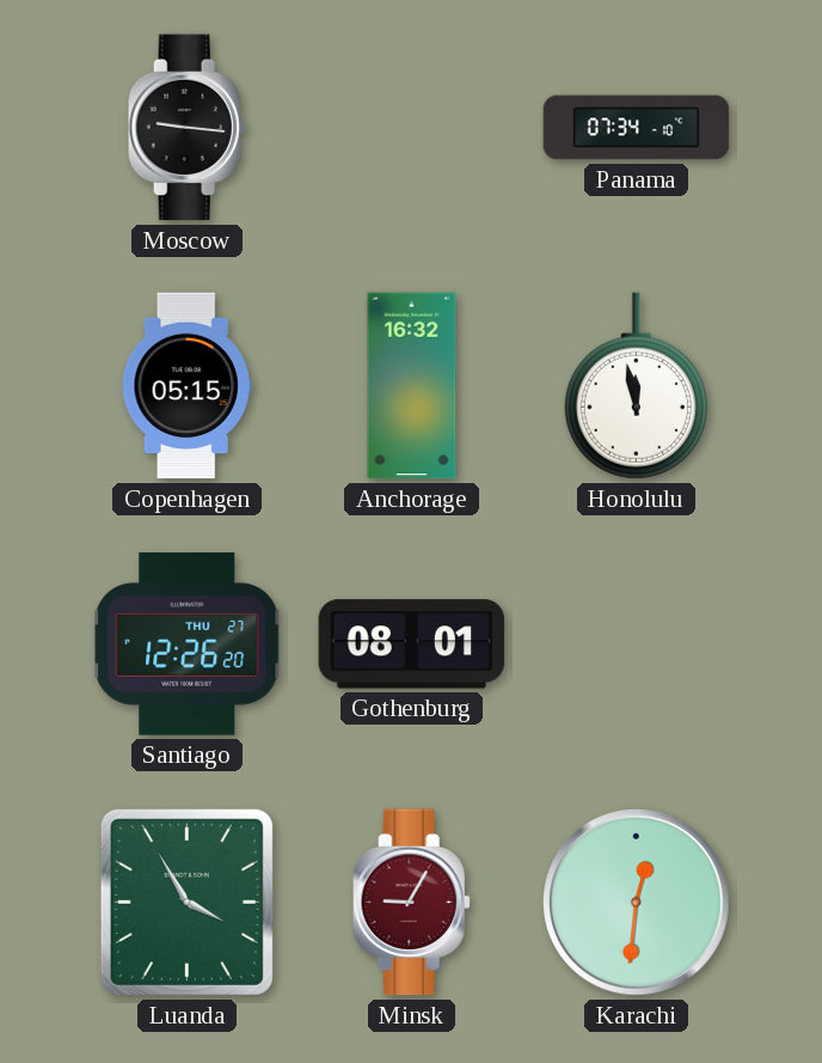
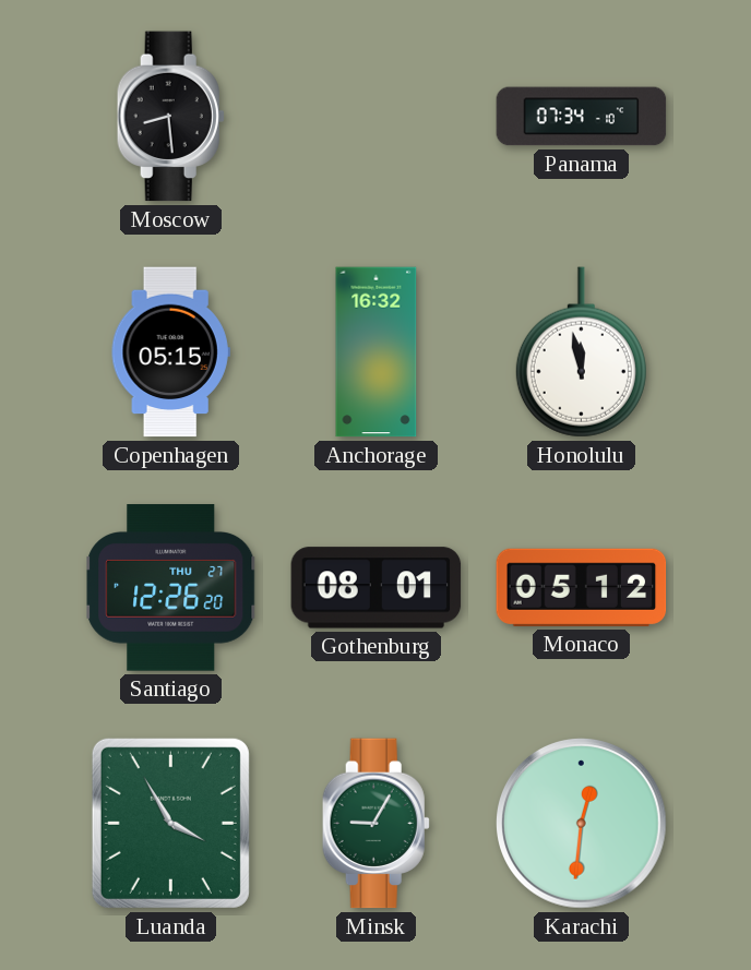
Moscow: 9:16 -> 8:29 (170, 117)
Monaco: none -> 05:12 (582, 587)
Minsk dial: burgundy -> green (375, 824)
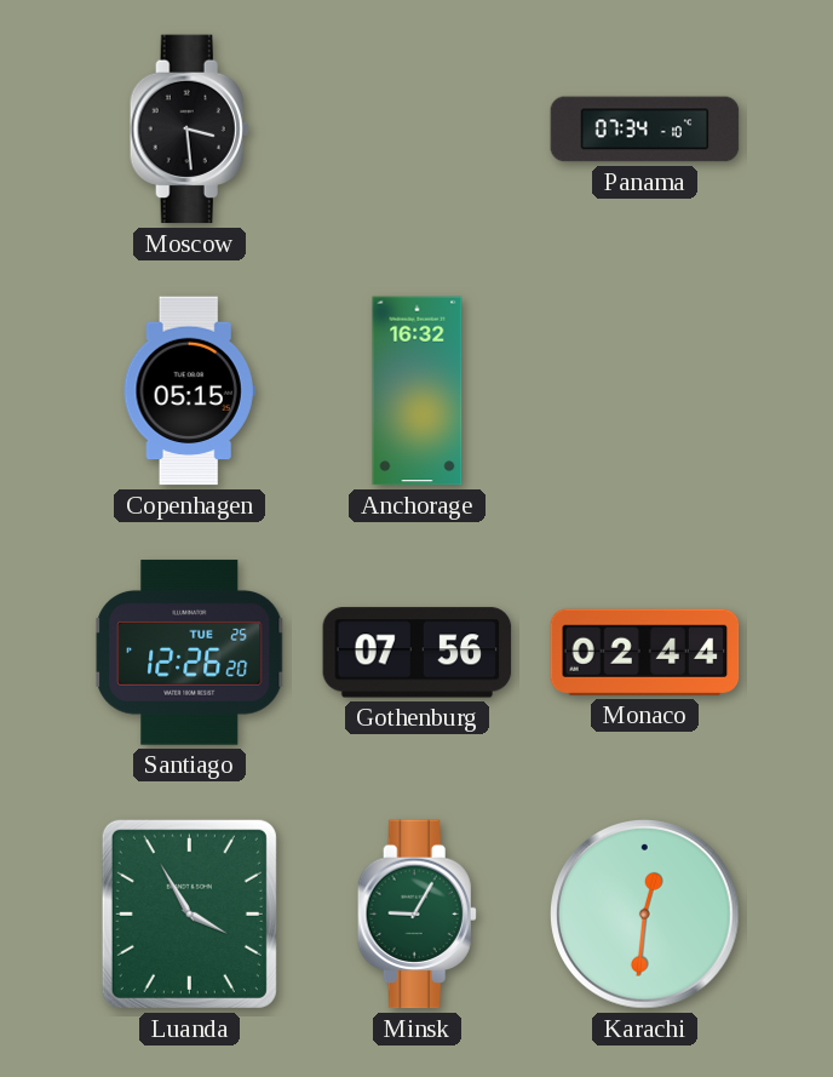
Moscow: 8:29 -> 3:29 (189, 130)
Honolulu: 11:58 -> none (581, 352)
Santiago date: THU 27 -> TUE 25 (190, 653)
Gothenburg: 08:01 -> 07:56 (418, 653)
Monaco: 05:12 -> 02:44 (645, 652)
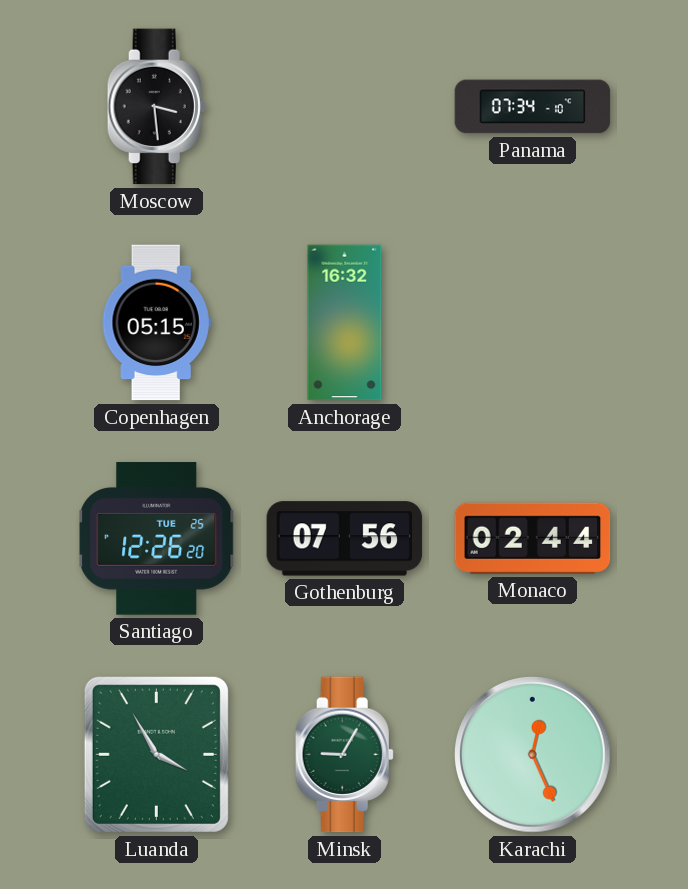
Karachi: 12:31 -> 12:26 (533, 755)
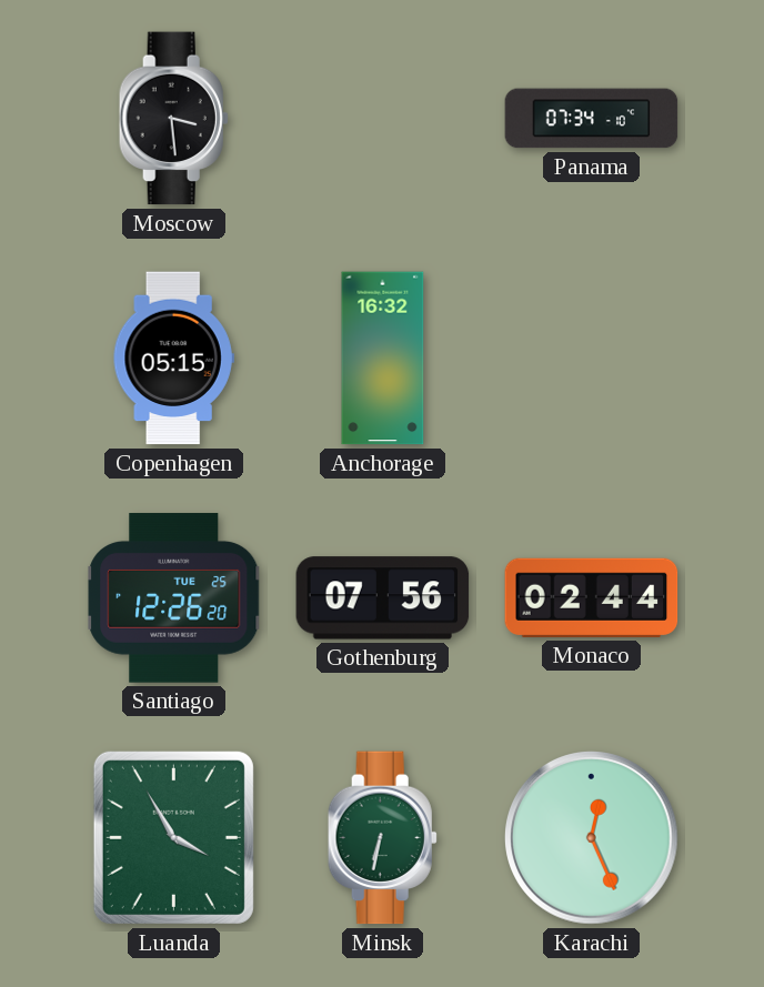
Minsk: 9:05 -> 6:32 (382, 838)
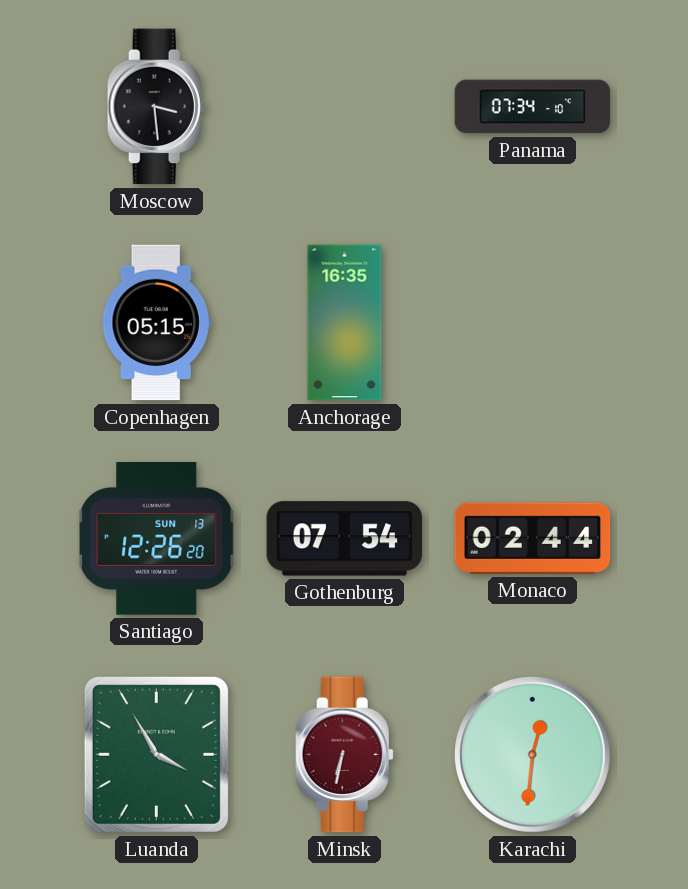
Anchorage: 16:32 -> 16:35 (345, 323)
Santiago date: TUE 25 -> SUN 13 (157, 539)
Gothenburg: 07:56 -> 07:54 (345, 539)
Minsk dial: green -> burgundy (344, 755)
Karachi: 12:26 -> 12:31 (533, 755)
